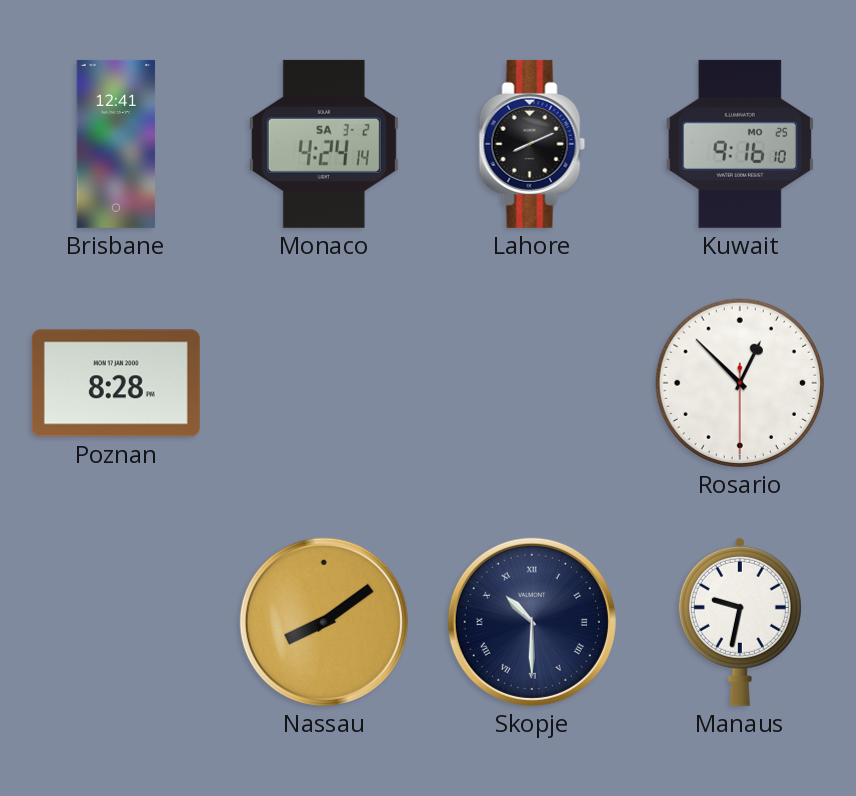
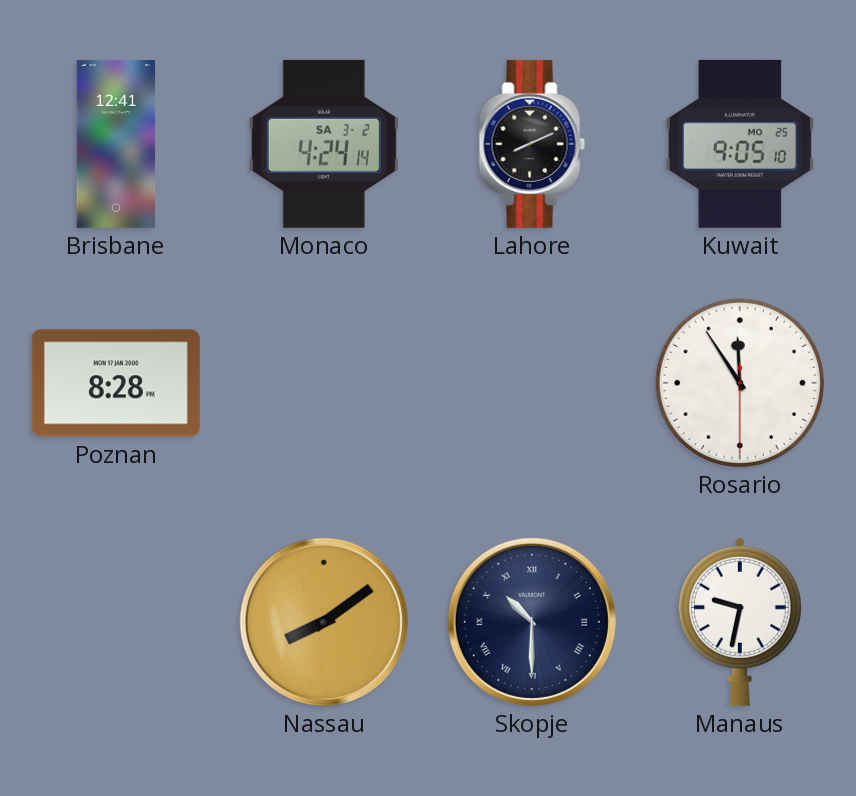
Kuwait: 9:16 -> 9:05 (740, 144)
Rosario: 12:52 -> 11:54 (740, 383)
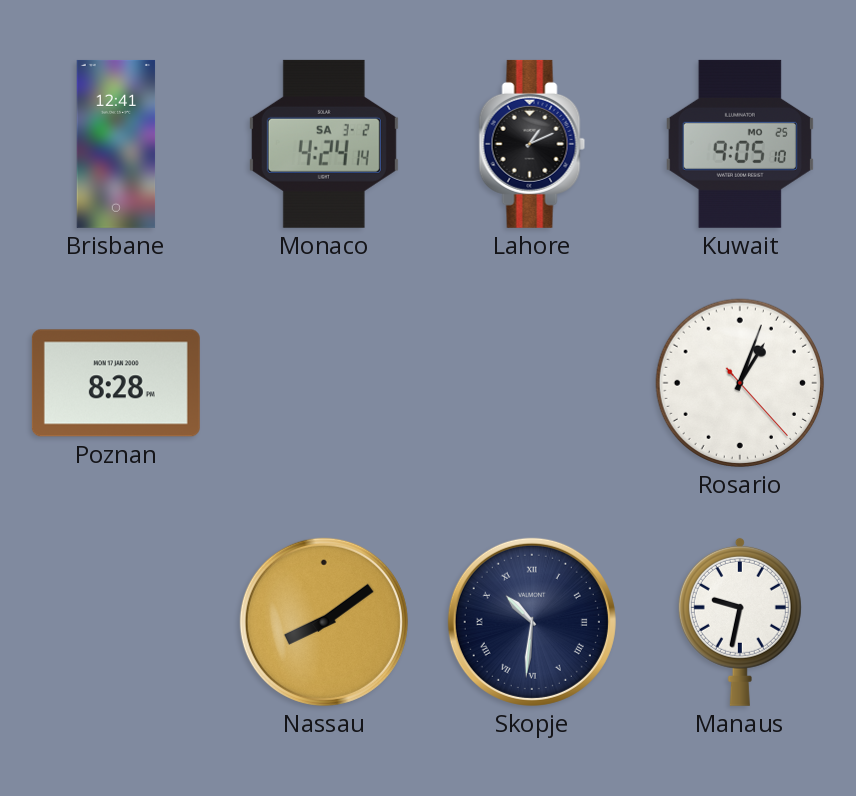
Lahore: 8:11 -> 1:11 (532, 144)
Rosario: 11:54 -> 1:03 (740, 383)
Skopje: 10:30 -> 10:31 (532, 622)
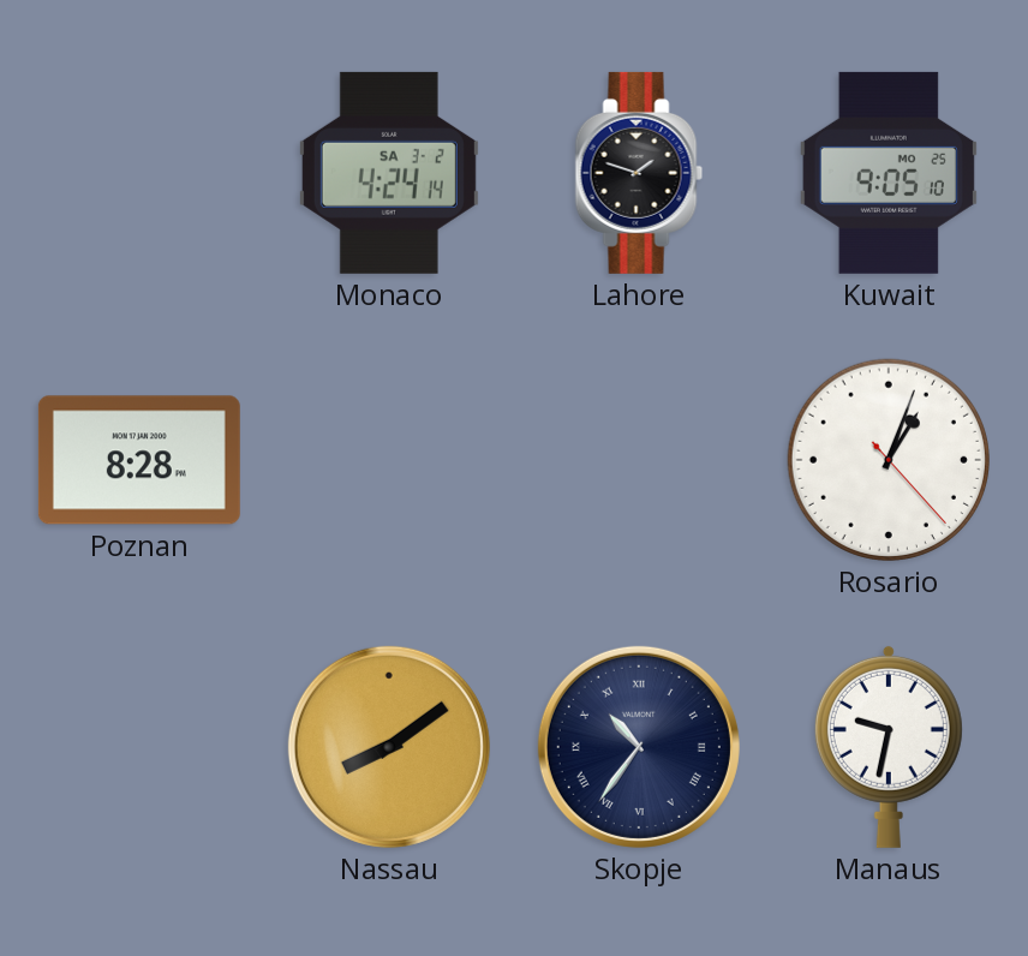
Brisbane: 12:41 -> none (116, 144)
Lahore: 1:11 -> 1:48 (639, 173)
Skopje: 10:31 -> 10:36 (639, 747)
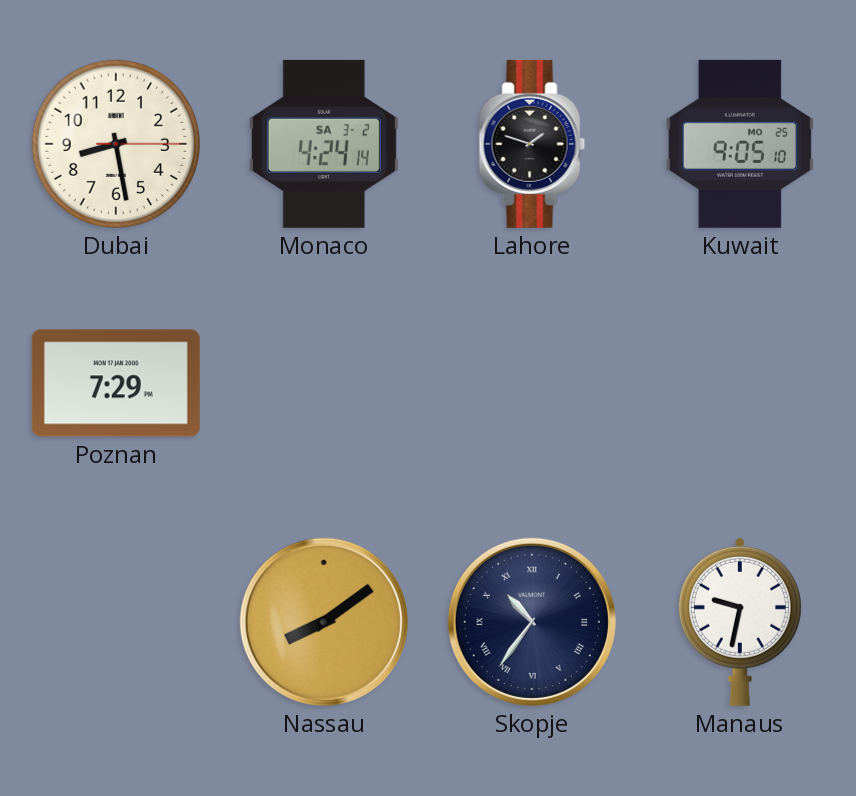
Dubai: none -> 8:28 (116, 144)
Poznan: 8:28 -> 7:29 (116, 383)
Rosario: 1:03 -> none (889, 460)
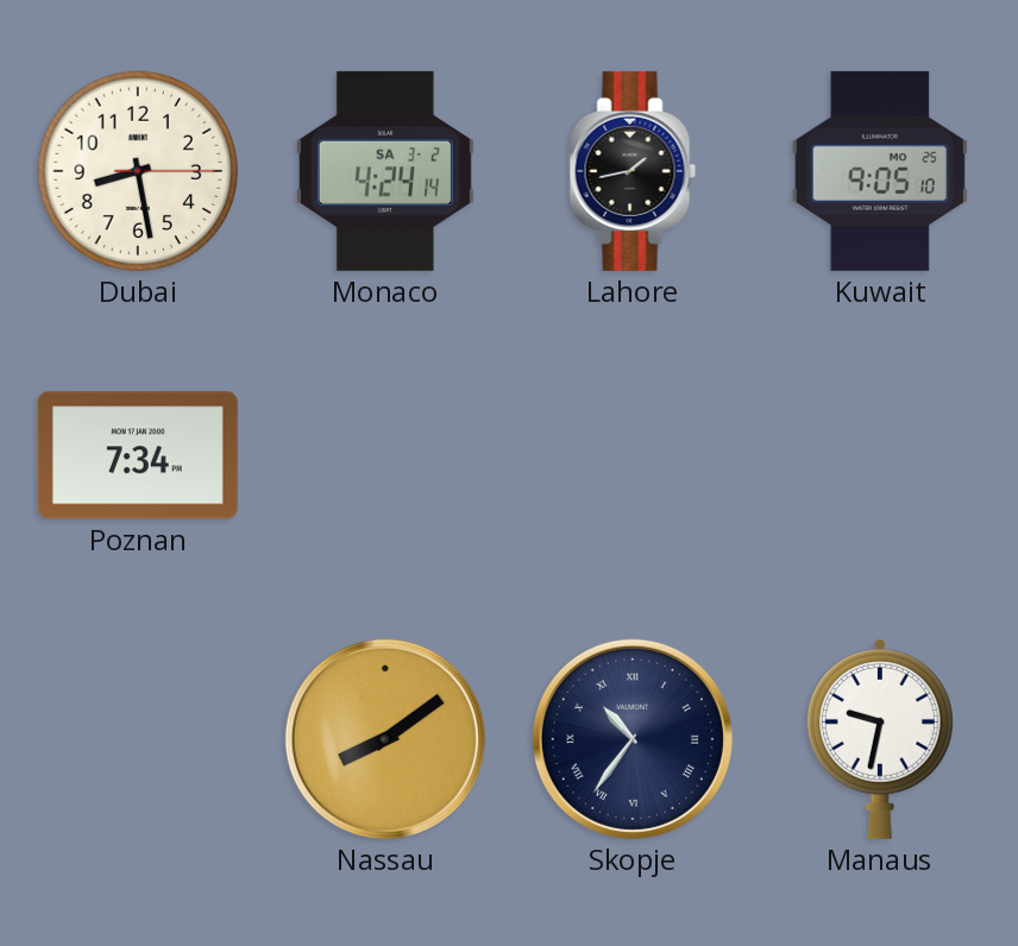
Lahore: 1:48 -> 1:43 (633, 171)
Poznan: 7:29 -> 7:34 (138, 455)
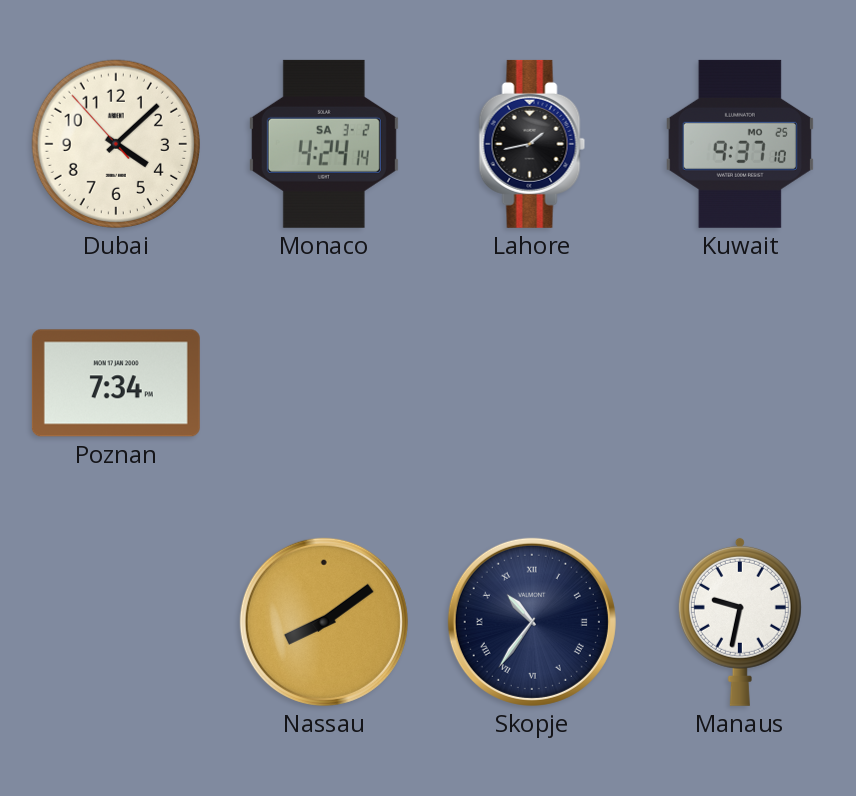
Dubai: 8:28 -> 4:07 (116, 144)
Kuwait: 9:05 -> 9:37 (740, 144)
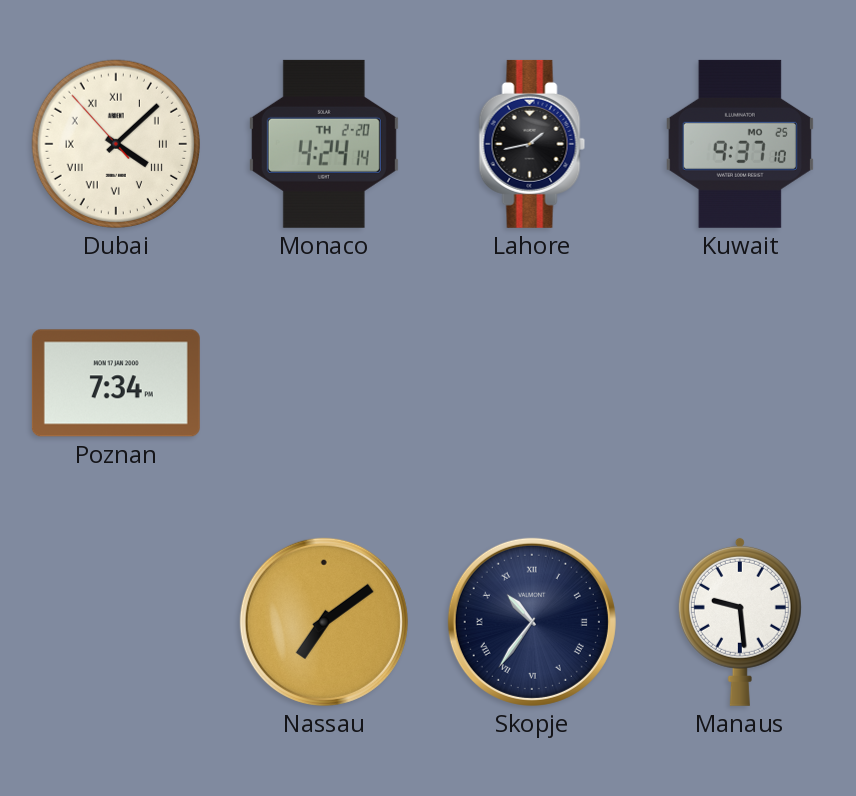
Dubai numerals: Arabic -> Roman (116, 144)
Monaco date: SA 3-2 -> TH 2-20 (324, 144)
Nassau: 8:09 -> 7:09 (324, 622)
Manaus: 9:32 -> 9:29 (740, 621)
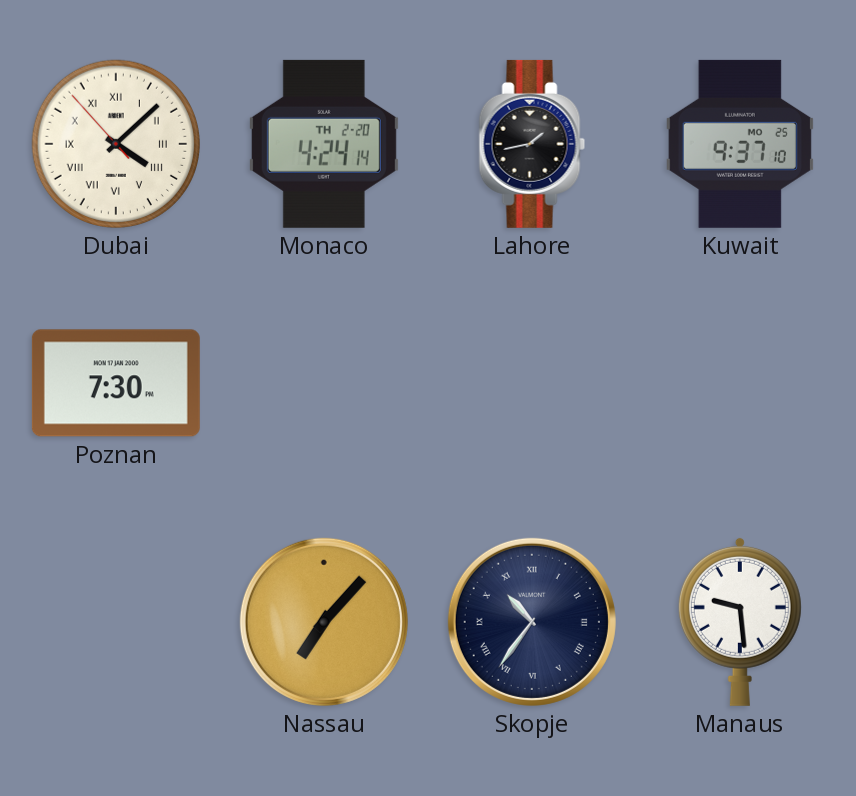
Poznan: 7:34 -> 7:30 (116, 383)
Nassau: 7:09 -> 7:07 (324, 622)
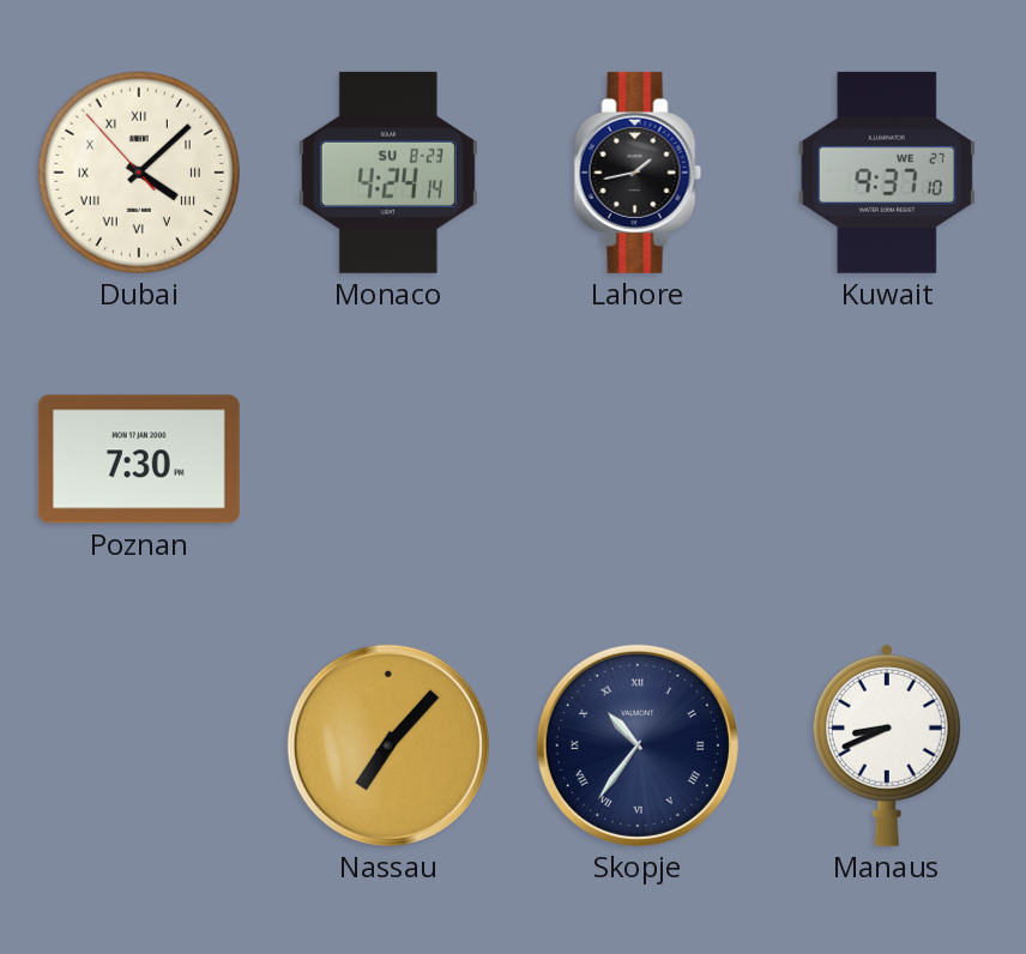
Monaco date: TH 2-20 -> SU 8-23 (388, 173)
Kuwait date: MO 25 -> WE 27 (887, 173)
Manaus: 9:29 -> 8:41 (887, 744)
